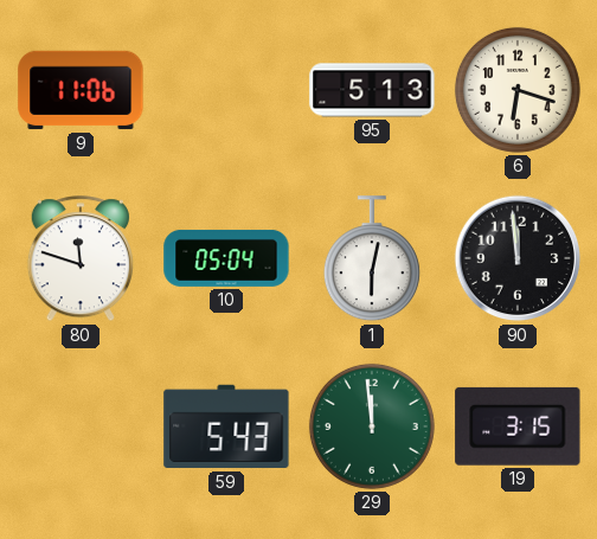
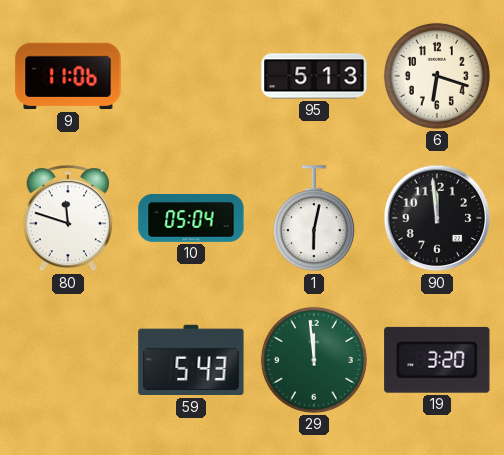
19: 3:15 -> 3:20 (437, 360)
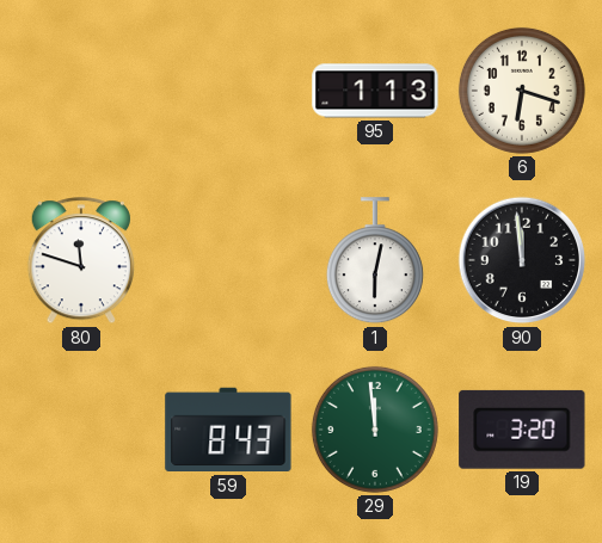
9: 11:06 -> none (68, 76)
95: 5:13 -> 1:13 (375, 91)
10: 05:04 -> none (191, 218)
59: 5:43 -> 8:43 (228, 430)
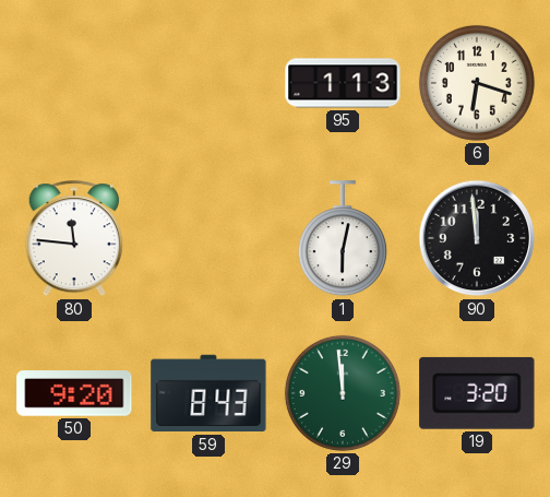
80: 11:48 -> 11:46 (74, 239)
50: none -> 9:20 (74, 393)
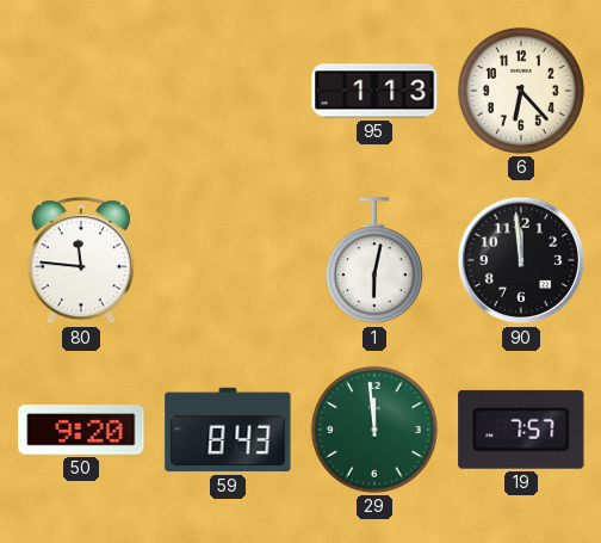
6: 6:18 -> 6:23 (521, 91)
19: 3:20 -> 7:57 (521, 430)
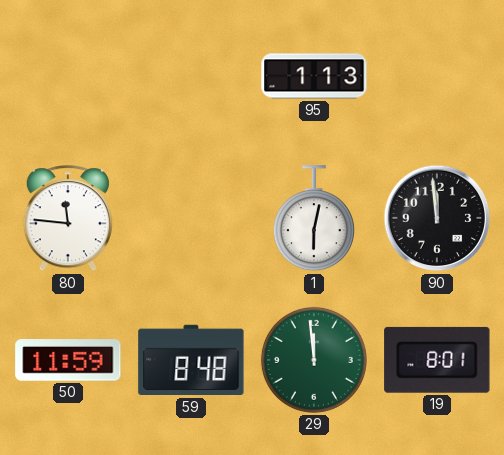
6: 6:23 -> none (521, 91)
50: 9:20 -> 11:59 (68, 360)
59: 8:43 -> 8:48 (191, 360)
19: 7:57 -> 8:01 (437, 360)
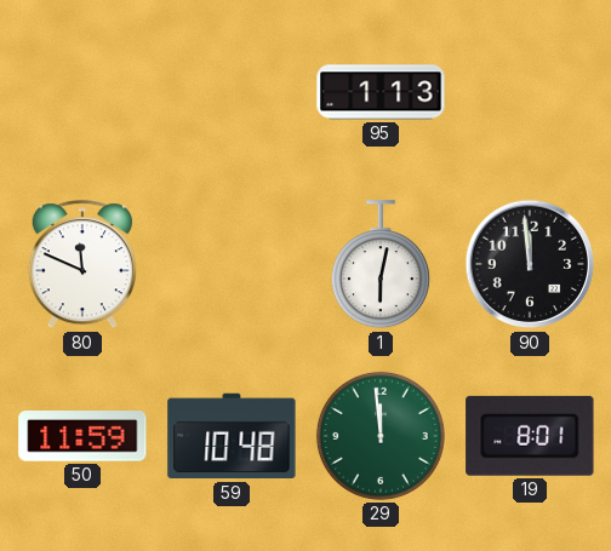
80: 11:46 -> 11:49 (82, 265)
59: 8:48 -> 10:48 (232, 436)
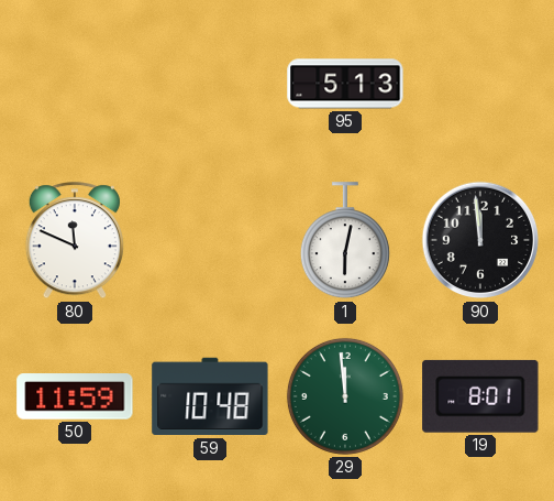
95: 1:13 -> 5:13 (345, 84)
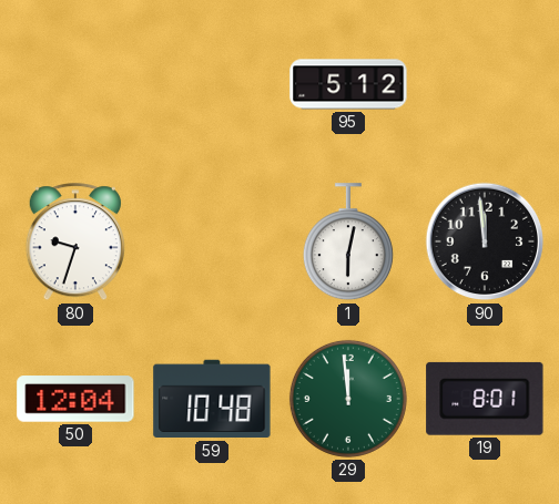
95: 5:13 -> 5:12 (348, 84)
80: 11:49 -> 9:33 (75, 243)
50: 11:59 -> 12:04 (75, 399)
